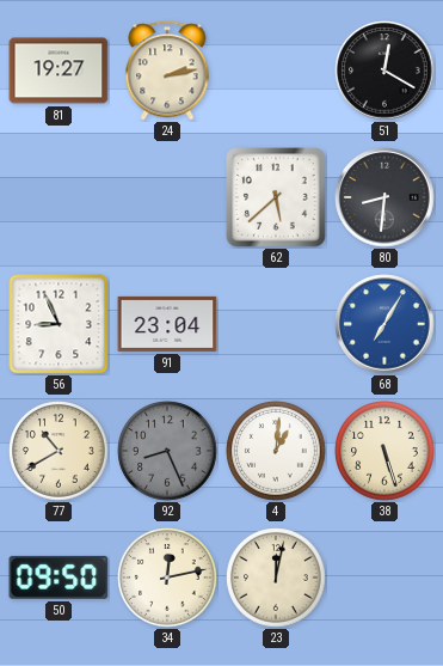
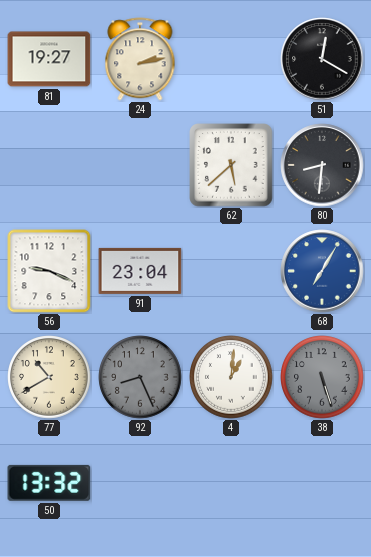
56: 8:56 -> 9:19 (49, 271)
38 dial: cream -> grey (322, 377)
50: 09:50 -> 13:32 (49, 483)
34: 12:13 -> none (167, 578)
23: 12:02 -> none (276, 578)
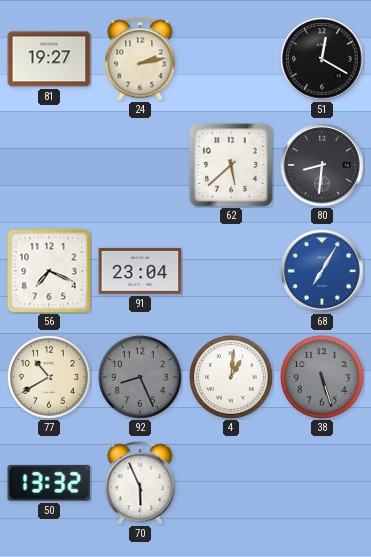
56: 9:19 -> 7:19 (49, 271)
70: none -> 5:56 (140, 483)
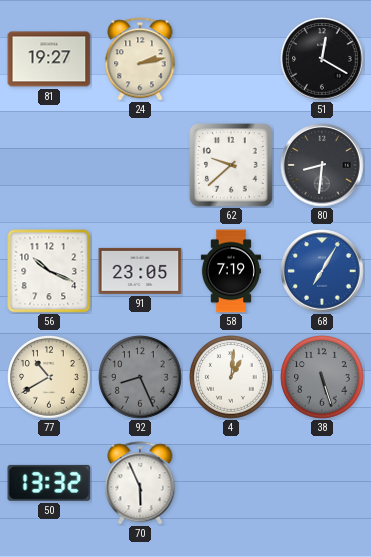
62: 5:38 -> 9:38 (231, 165)
56: 7:19 -> 10:19 (49, 271)
91: 23:04 -> 23:05 (140, 271)
58: none -> 7:19 (230, 271)
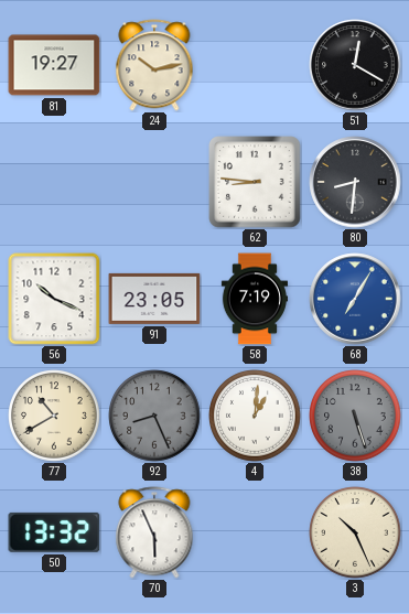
24: 2:13 -> 10:13 (154, 65)
62: 9:38 -> 8:46 (255, 182)
3: none -> 10:26 (355, 532)
